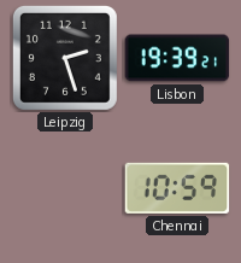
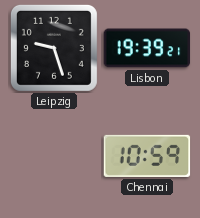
Leipzig: 2:27 -> 9:27 (54, 48)
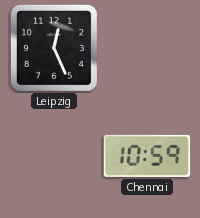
Leipzig: 9:27 -> 12:26 (54, 48)
Lisbon: 19:39 -> none (147, 48)
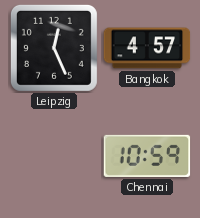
Bangkok: none -> 4:57 (147, 48)
